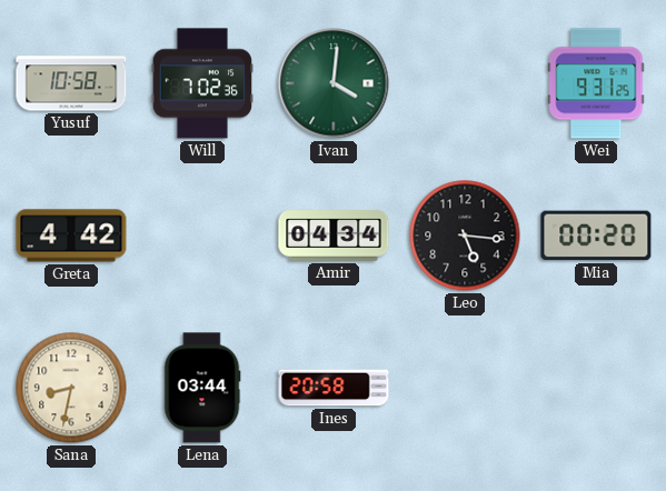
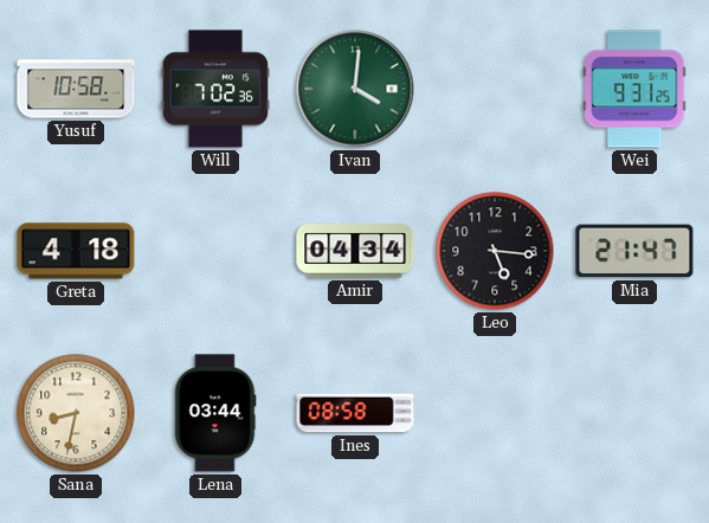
Greta: 4:42 -> 4:18 (76, 251)
Mia: 00:20 -> 21:47 (634, 251)
Ines: 20:58 -> 08:58 (355, 413)
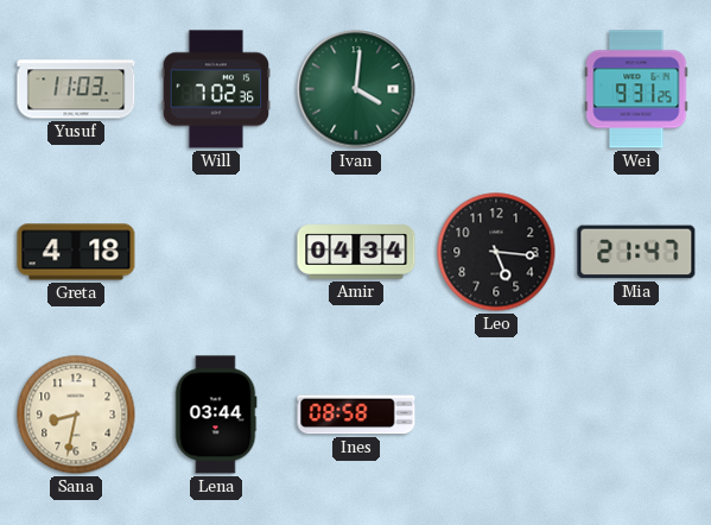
Yusuf: 10:58 -> 11:03 (76, 89)
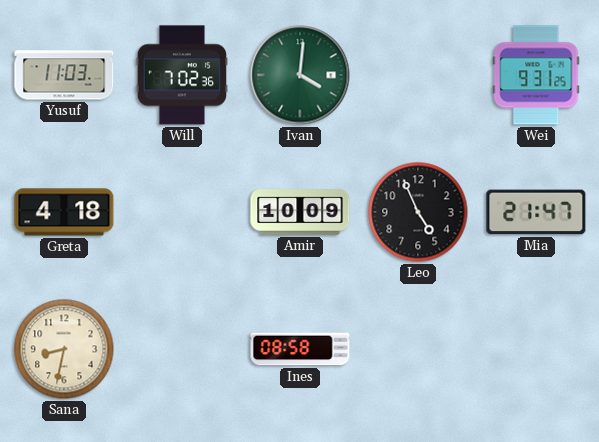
Amir: 04:34 -> 10:09 (300, 212)
Leo: 5:16 -> 4:56 (418, 212)
Lena: 03:44 -> none (216, 415)
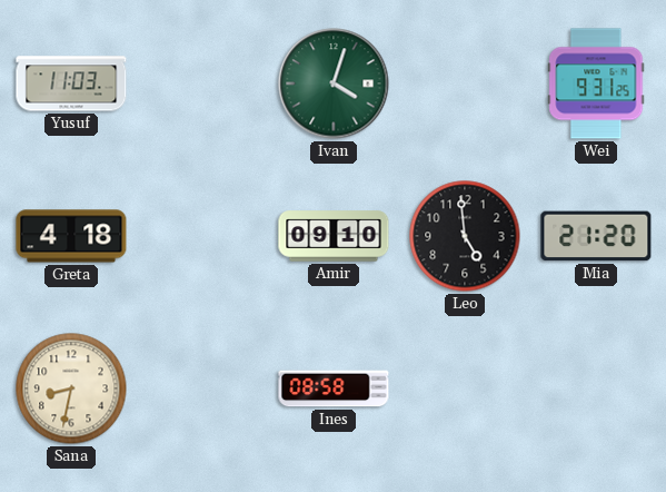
Will: 7:02 -> none (181, 75)
Ivan: 4:01 -> 4:03 (334, 83)
Amir: 10:09 -> 09:10 (334, 236)
Leo: 4:56 -> 4:59 (465, 236)
Mia: 21:47 -> 21:20 (596, 236)
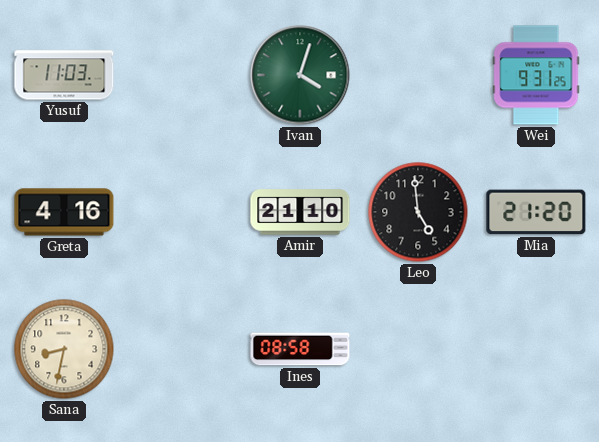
Greta: 4:18 -> 4:16 (64, 212)
Amir: 09:10 -> 21:10 (300, 212)
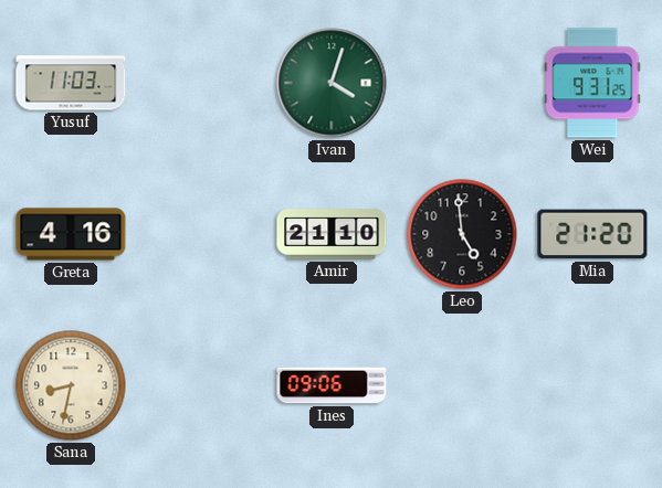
Ines: 08:58 -> 09:06 (332, 385)
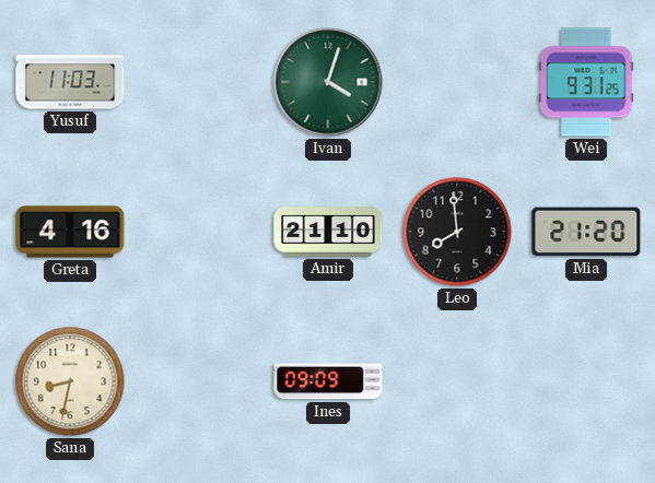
Leo: 4:59 -> 7:59 (457, 232)
Ines: 09:06 -> 09:09 (328, 381)
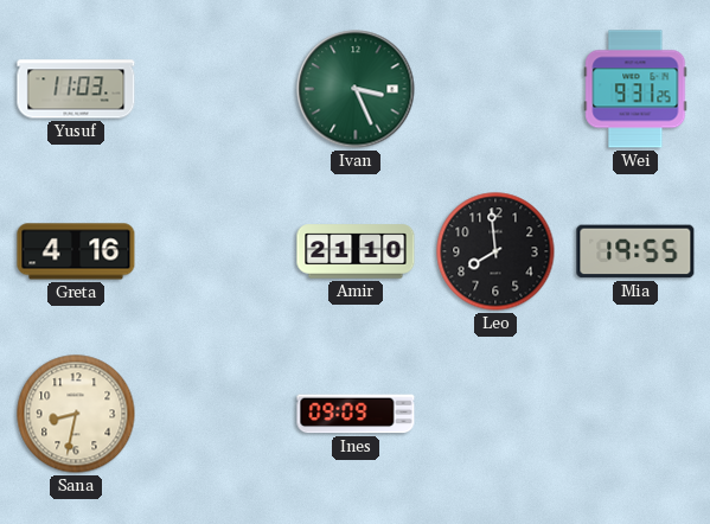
Ivan: 4:03 -> 3:26 (356, 89)
Mia: 21:20 -> 19:55 (635, 251)
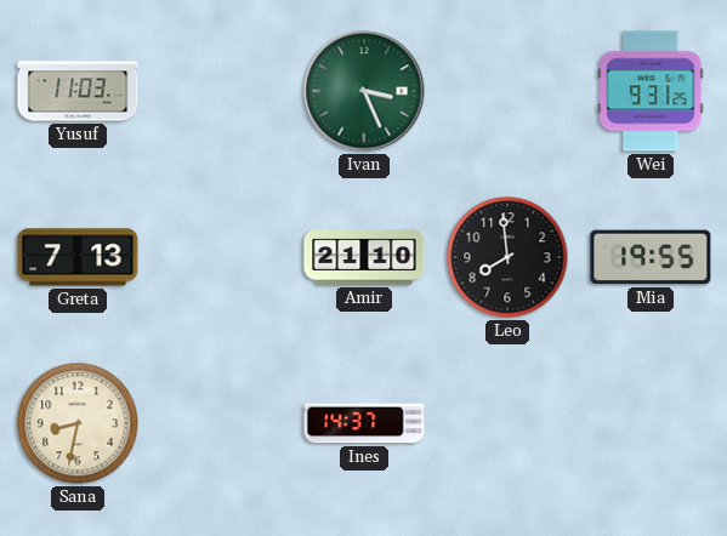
Greta: 4:16 -> 7:13 (78, 257)
Ines: 09:09 -> 14:37 (364, 423)
